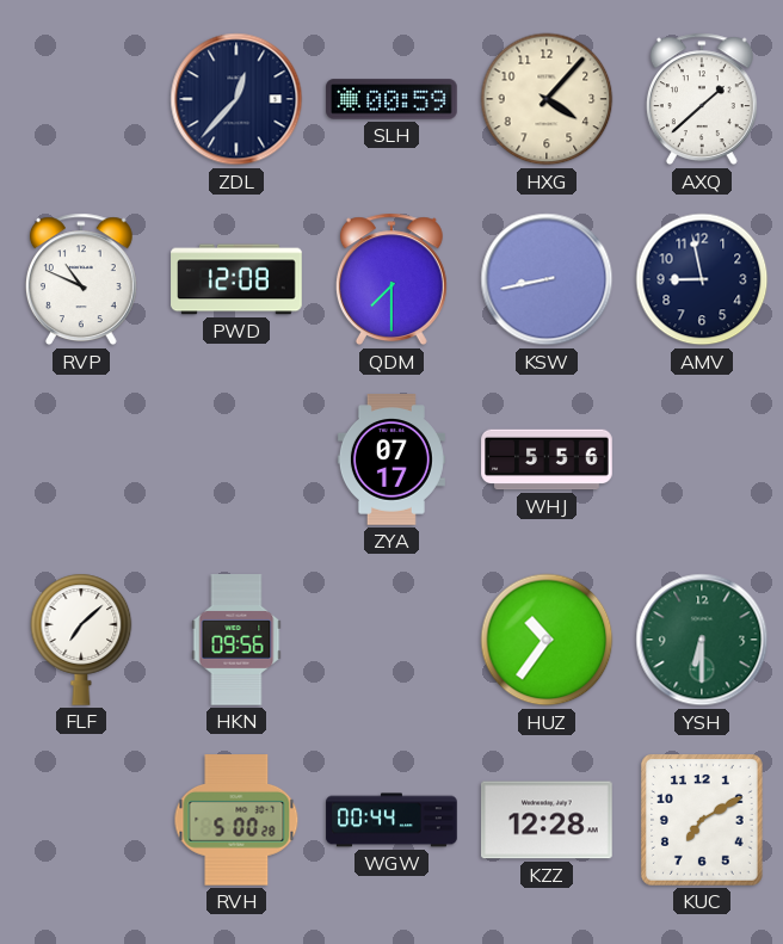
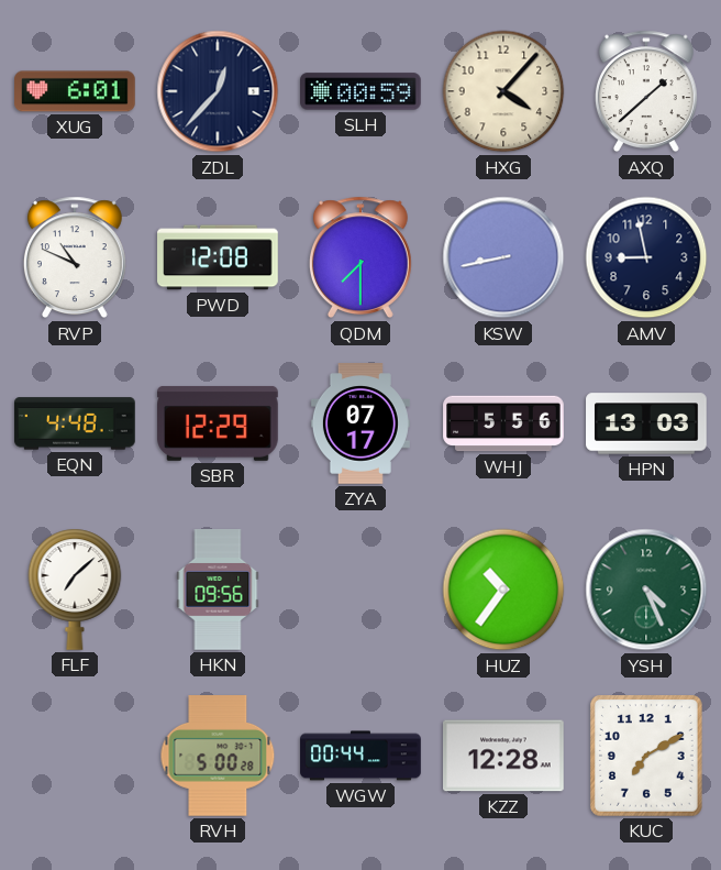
XUG: none -> 6:01 (75, 91)
EQN: none -> 4:48 (75, 423)
SBR: none -> 12:29 (218, 423)
HPN: none -> 13:03 (646, 423)
YSH: 6:30 -> 4:26 (646, 590)
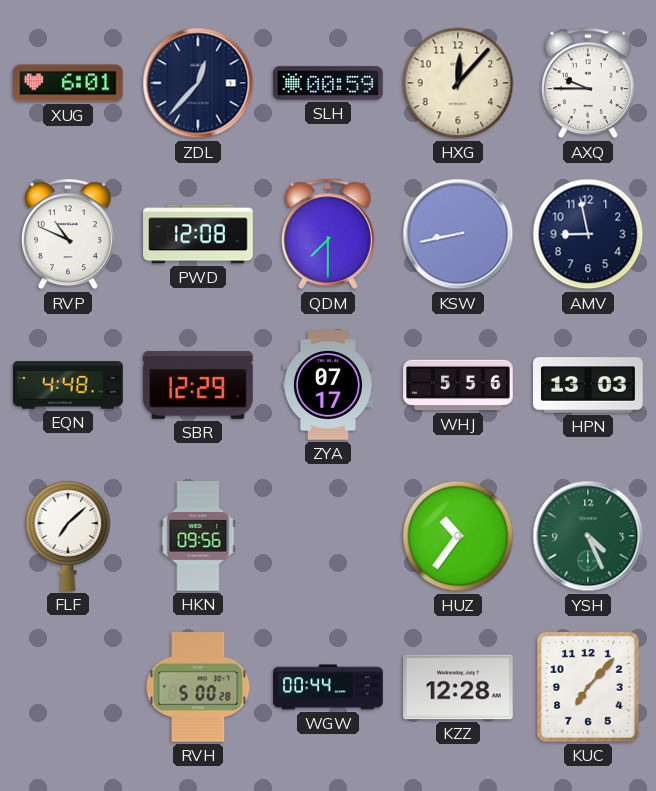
HXG: 4:07 -> 12:07 (458, 83)
AXQ: 1:38 -> 9:45 (588, 83)
KUC: 7:10 -> 7:07 (588, 688)
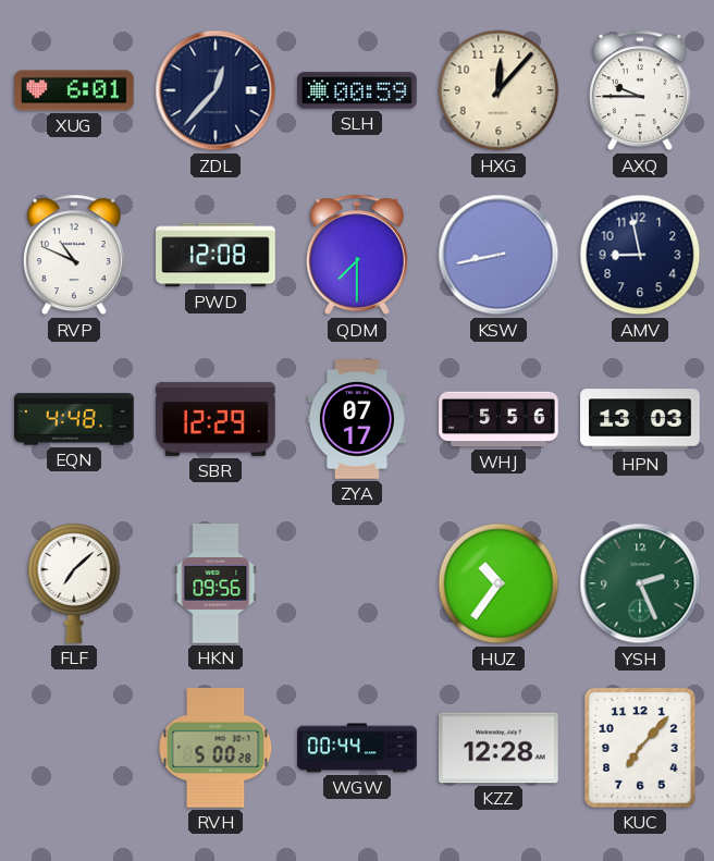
YSH: 4:26 -> 2:26 (640, 583)
